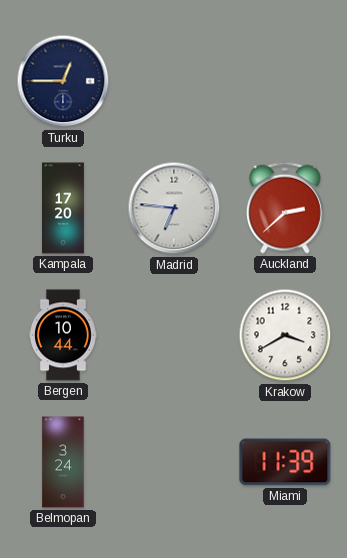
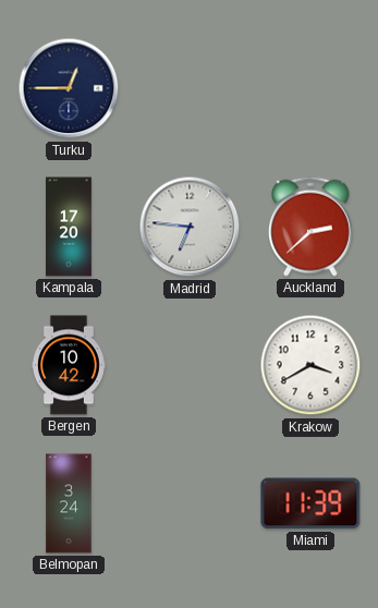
Bergen: 10:44 -> 10:42 (69, 365)
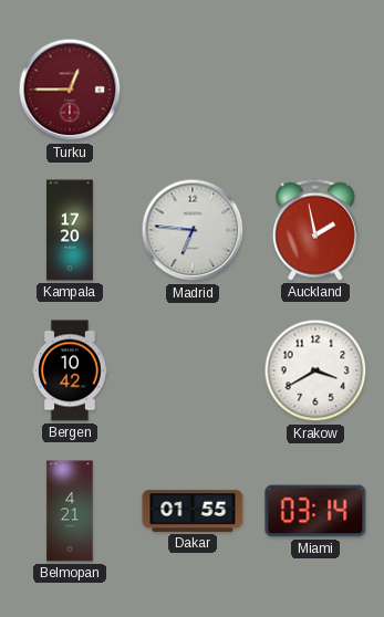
Turku dial: navy -> burgundy (70, 90)
Auckland: 2:38 -> 1:58 (315, 230)
Belmopan: 3:24 -> 4:21 (70, 511)
Dakar: none -> 01:55 (193, 511)
Miami: 11:39 -> 03:14 (315, 511)
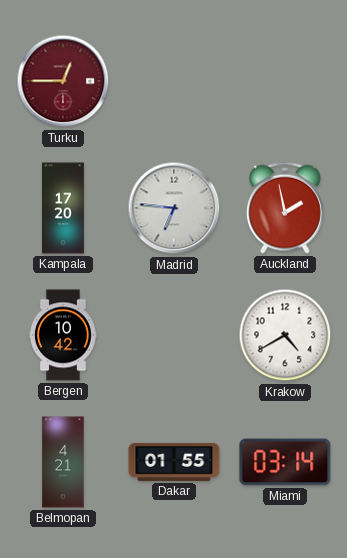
Krakow: 3:40 -> 4:40 (285, 335)
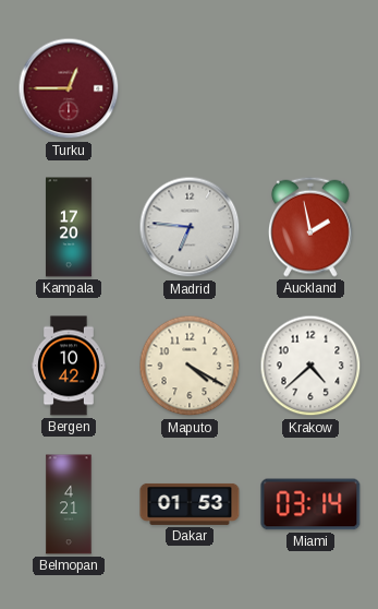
Maputo: none -> 4:20 (190, 366)
Krakow: 4:40 -> 4:38 (310, 366)
Dakar: 01:55 -> 01:53 (190, 504)
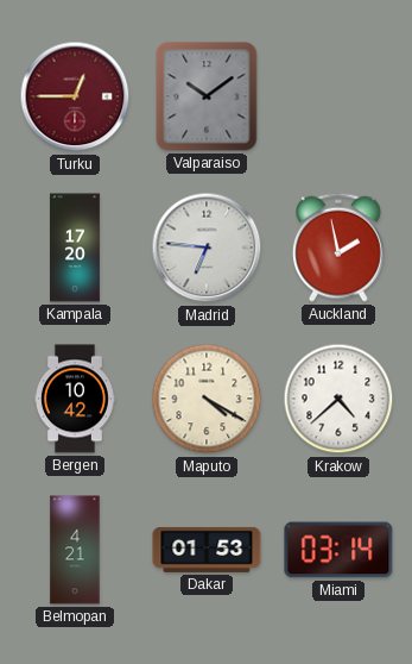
Valparaiso: none -> 10:09 (207, 96)
